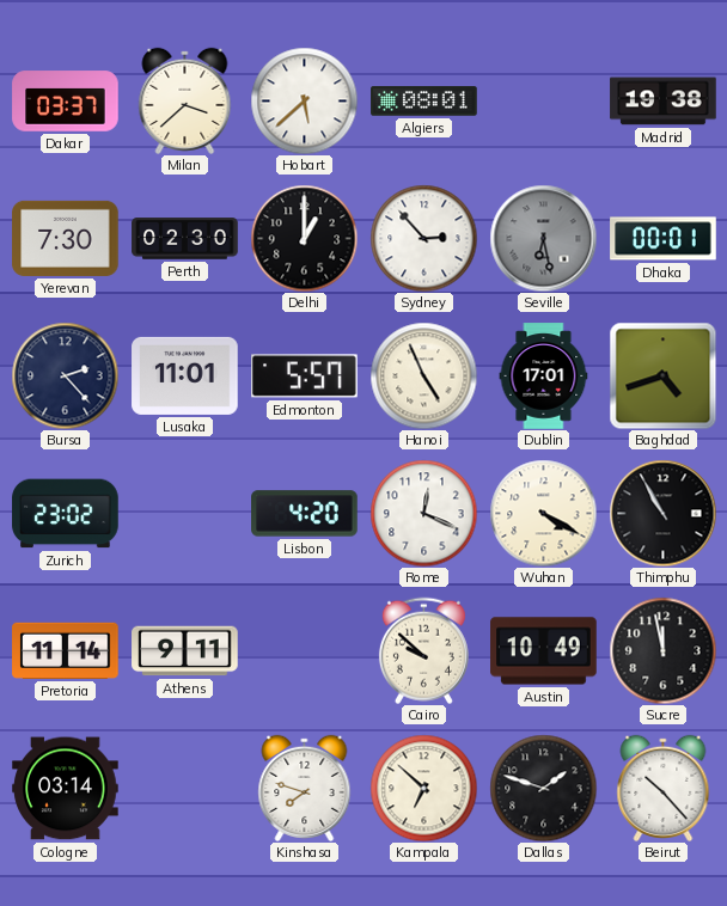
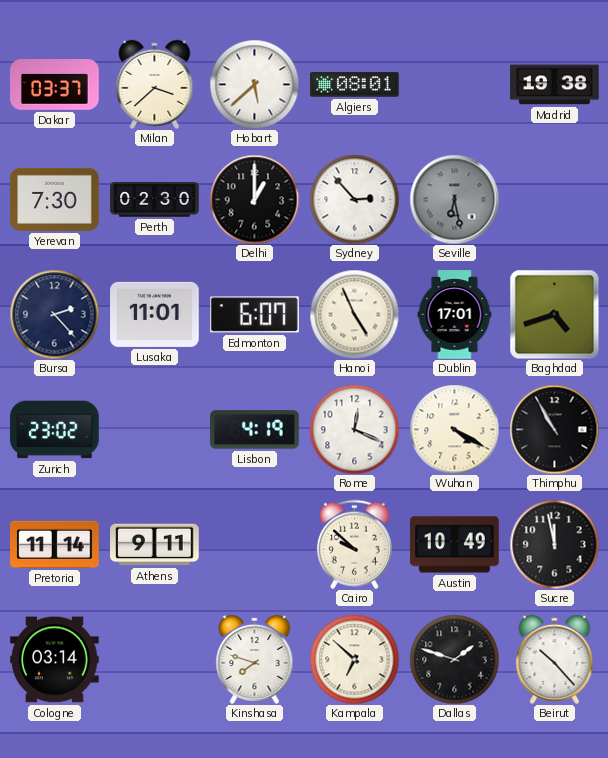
Dhaka: 00:01 -> none (664, 239)
Edmonton: 5:57 -> 6:07 (255, 315)
Lisbon: 4:20 -> 4:19 (255, 430)
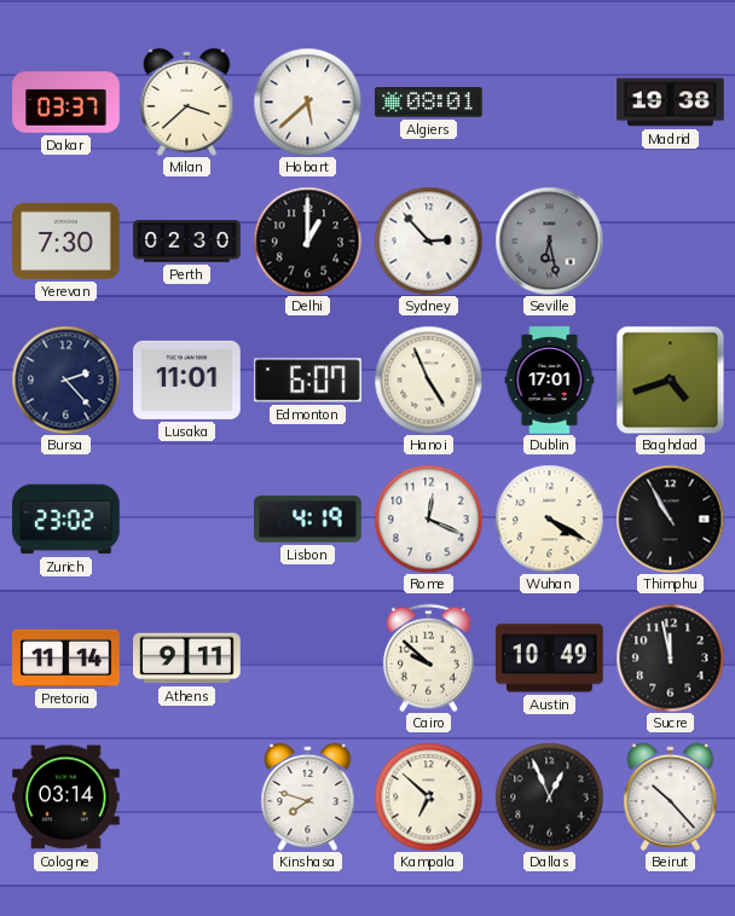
Dallas: 1:48 -> 12:56 (549, 796)
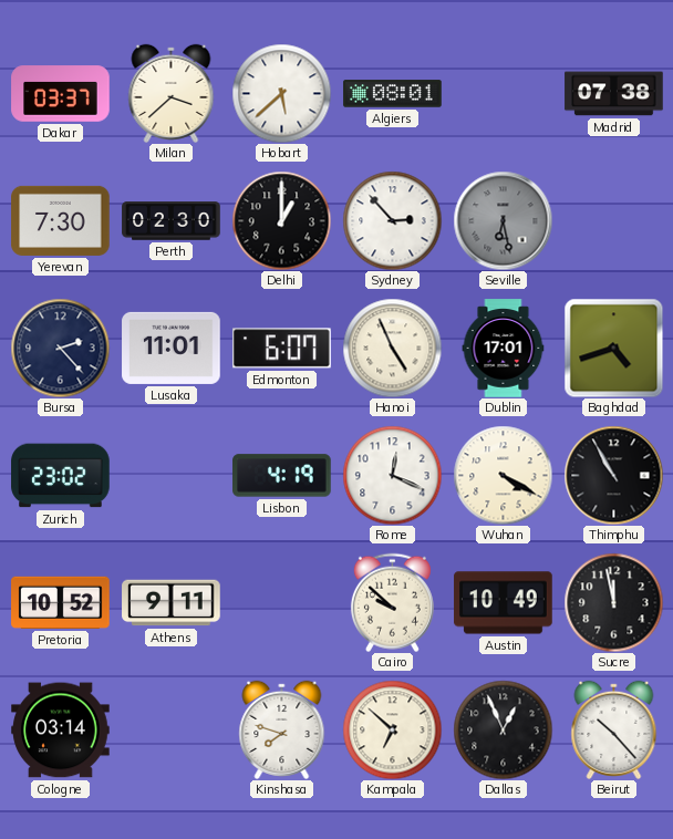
Madrid: 19:38 -> 07:38 (614, 94)
Pretoria: 11:14 -> 10:52 (61, 602)
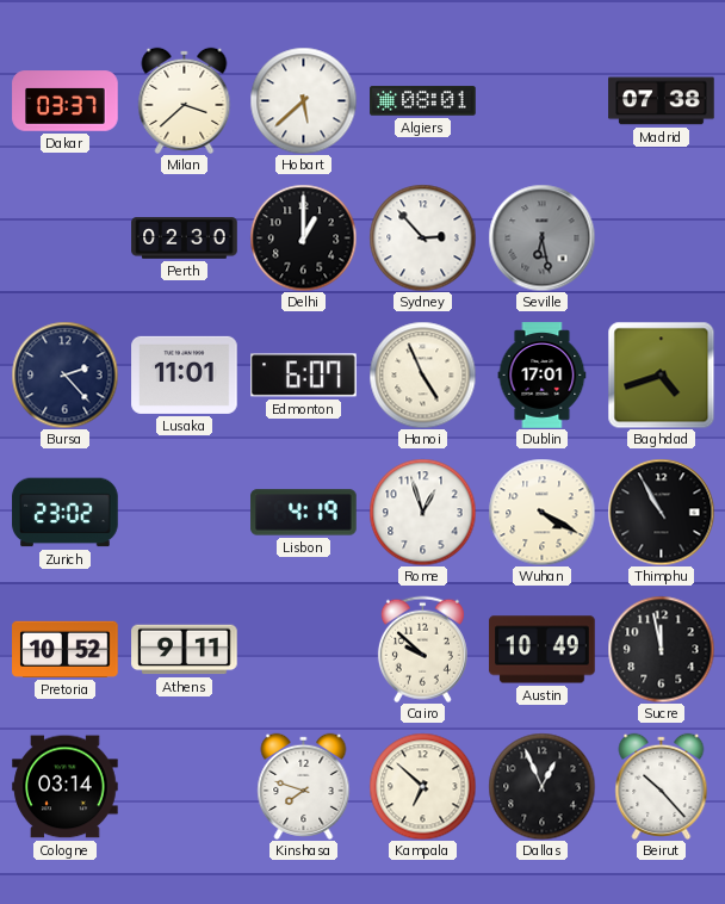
Yerevan: 7:30 -> none (61, 220)
Rome: 12:19 -> 12:57 (422, 512)
